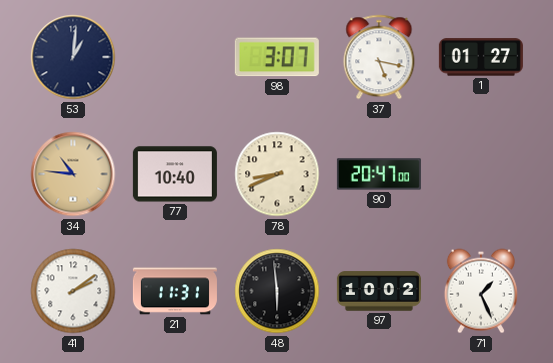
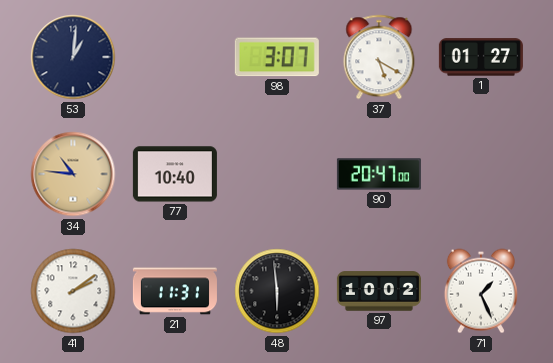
37: 5:17 -> 5:20 (379, 57)
78: 8:41 -> none (277, 174)
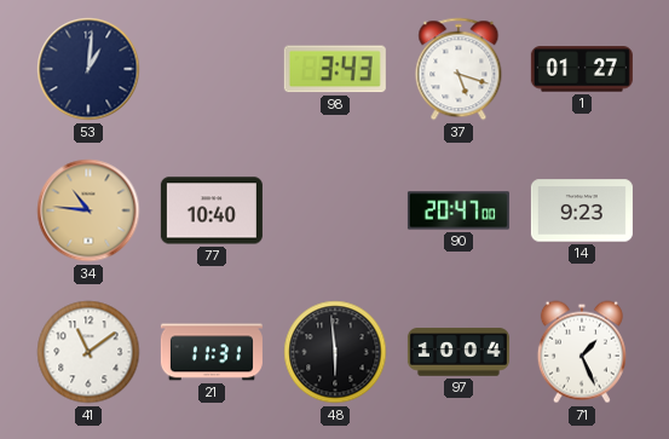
98: 3:07 -> 3:43 (335, 69)
37: 5:20 -> 5:18 (459, 69)
14: none -> 9:23 (582, 210)
41: 2:09 -> 11:09 (88, 352)
97: 10:02 -> 10:04 (459, 352)
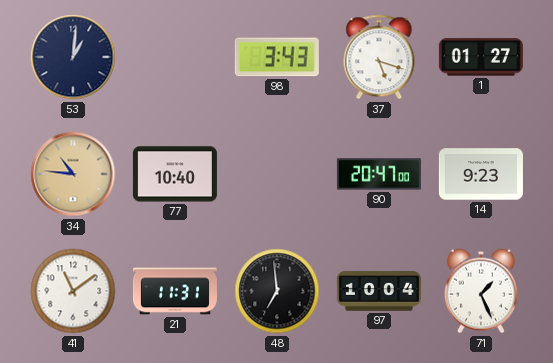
48: 5:59 -> 6:59 (277, 291)
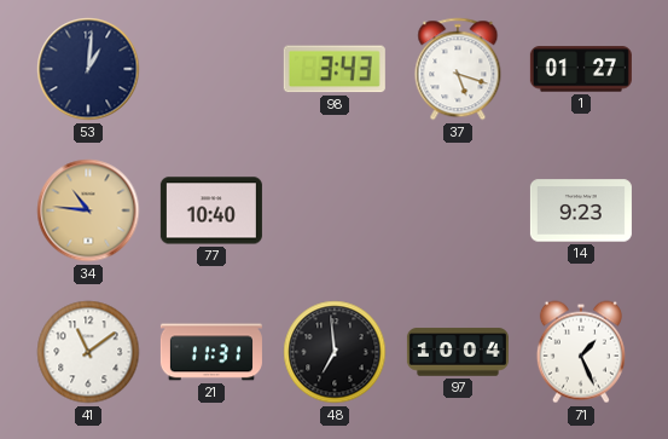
90: 20:47 -> none (379, 174)
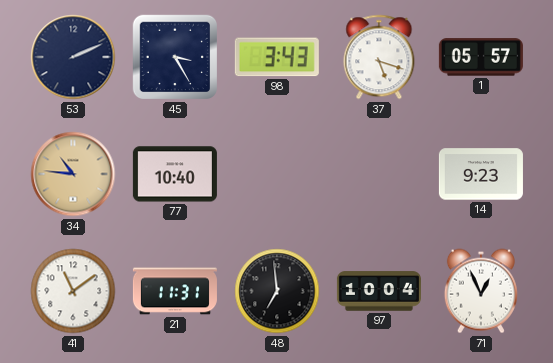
53: 1:01 -> 2:11 (73, 57)
45: none -> 3:25 (175, 57)
1: 01:27 -> 05:57 (481, 57)
71: 1:26 -> 12:56 (481, 291)
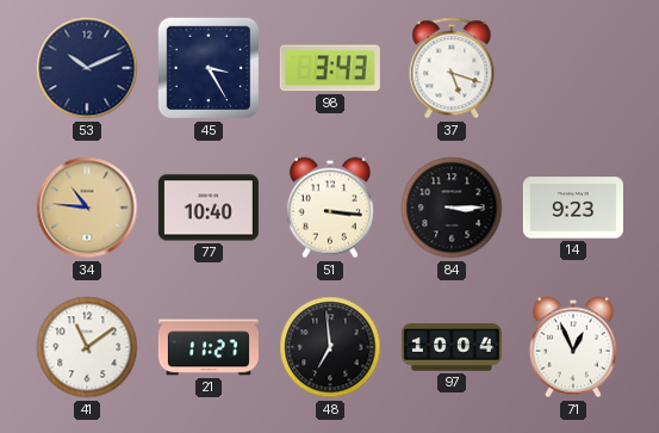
53: 2:11 -> 10:11 (87, 68)
1: 05:57 -> none (481, 57)
51: none -> 3:16 (330, 208)
84: none -> 3:15 (452, 208)
21: 11:31 -> 11:27 (209, 347)
